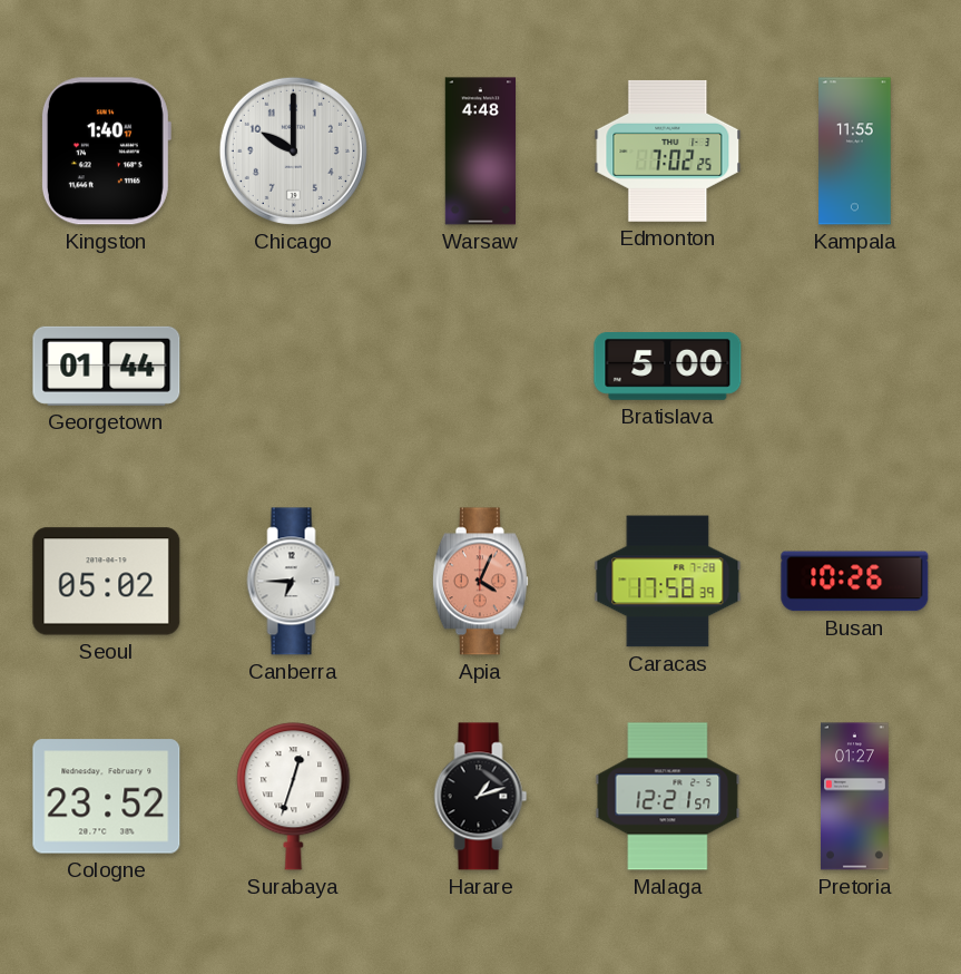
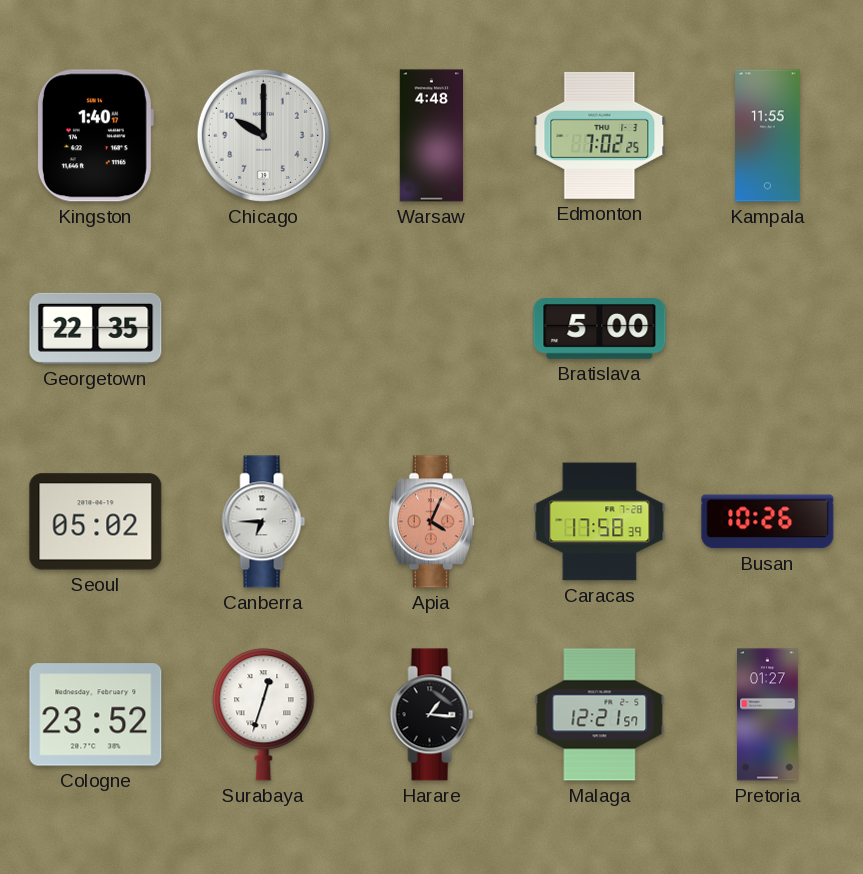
Georgetown: 01:44 -> 22:35 (96, 328)
Harare: 1:12 -> 1:16 (432, 715)
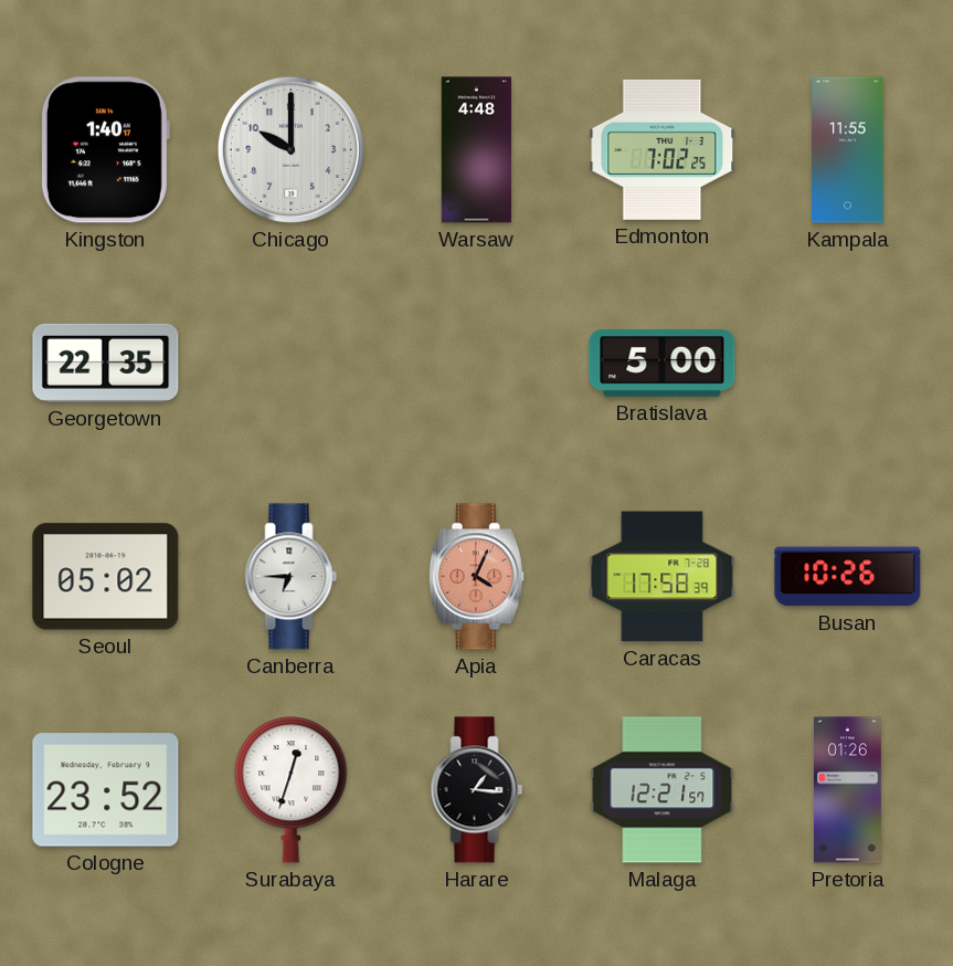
Pretoria: 01:27 -> 01:26 (848, 790)
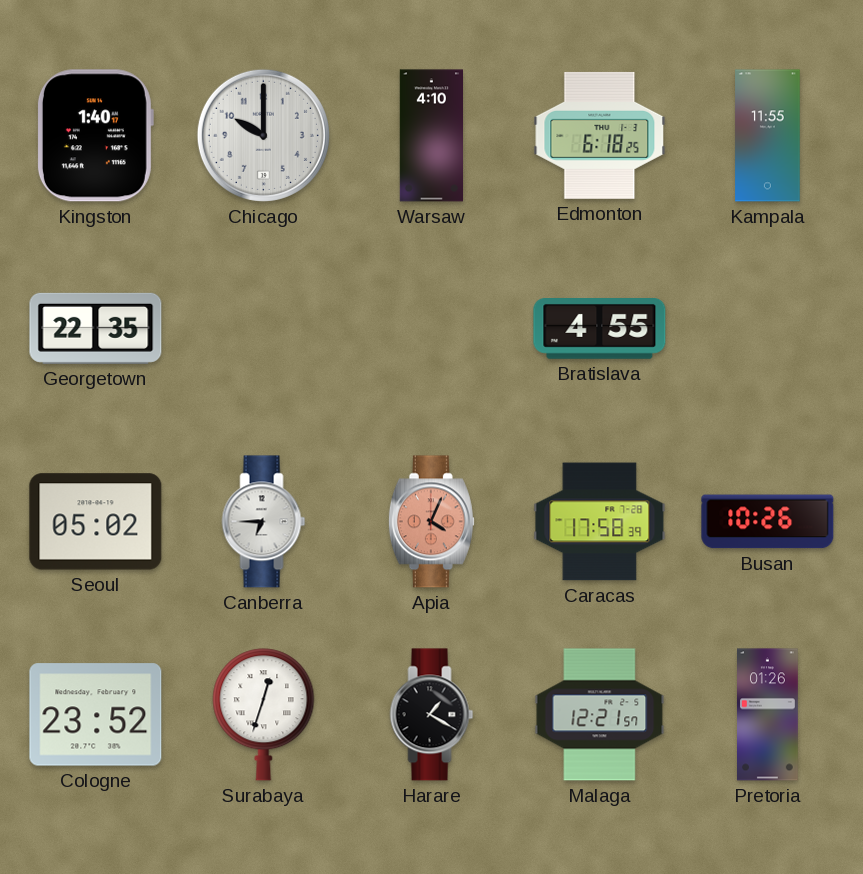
Warsaw: 4:48 -> 4:10 (432, 136)
Edmonton: 7:02 -> 6:18 (600, 135)
Bratislava: 5:00 -> 4:55 (600, 329)
Harare: 1:16 -> 1:20 (432, 715)
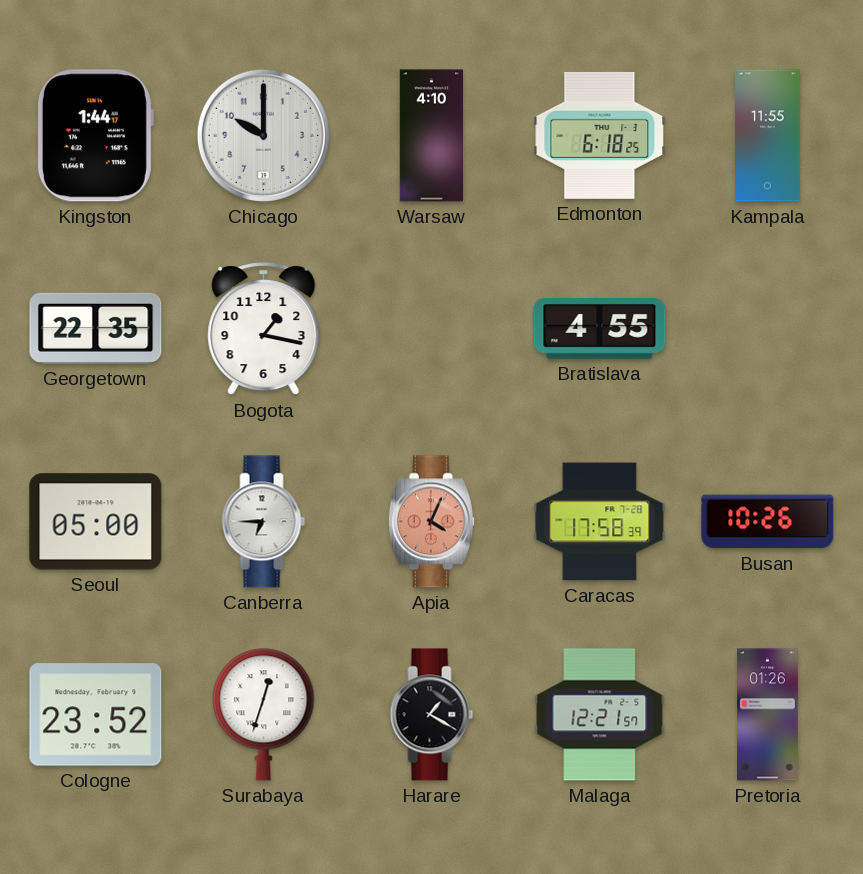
Kingston: 1:40 -> 1:44 (95, 136)
Bogota: none -> 1:17 (264, 329)
Seoul: 05:02 -> 05:00 (96, 522)
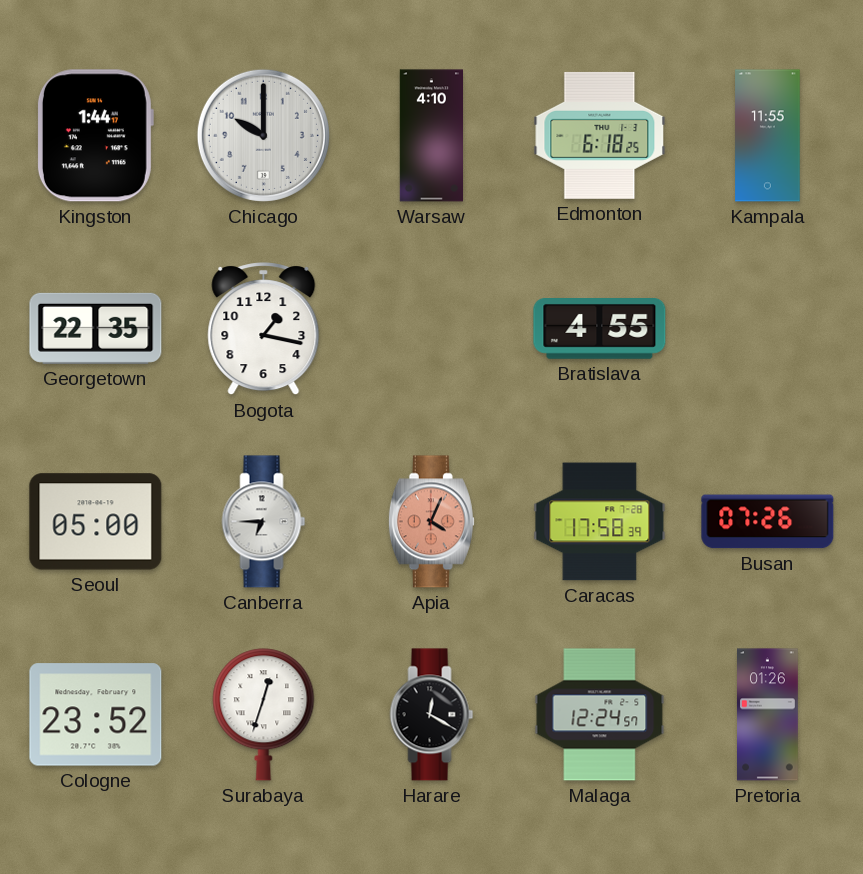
Busan: 10:26 -> 07:26 (768, 522)
Harare: 1:20 -> 12:20 (432, 715)
Malaga: 12:21 -> 12:24 (600, 715)
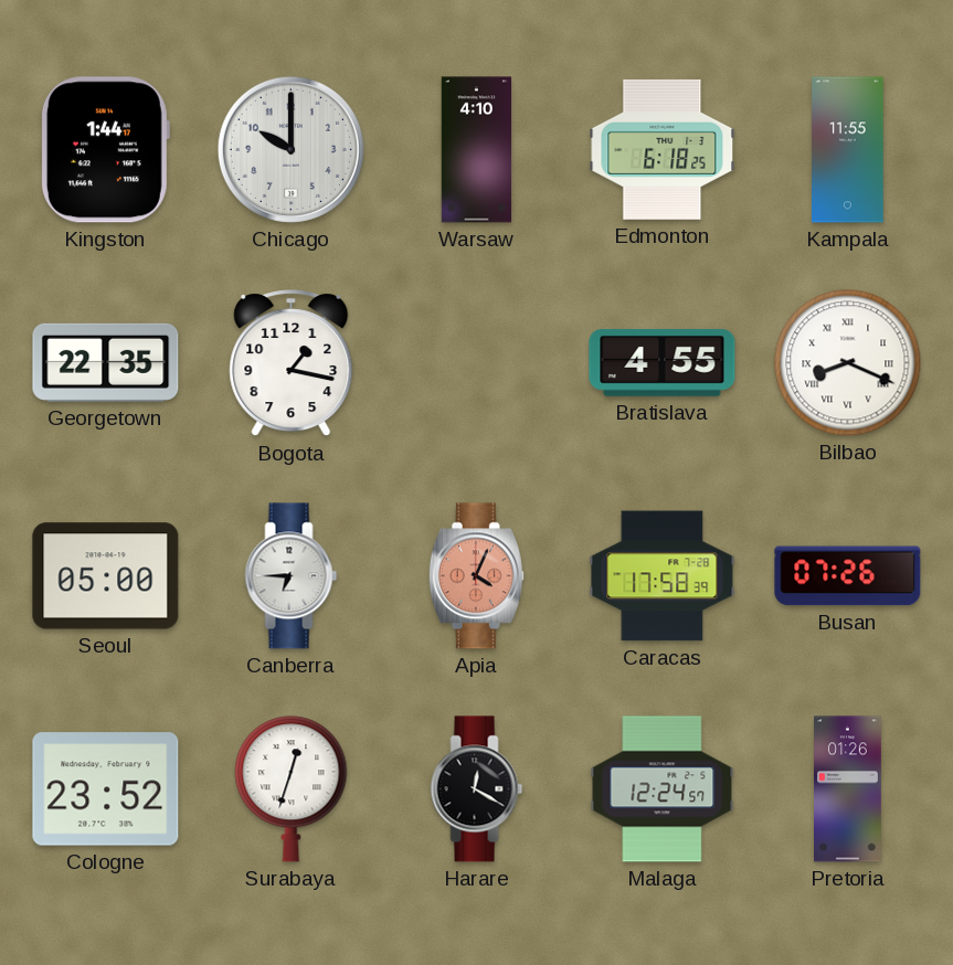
Bilbao: none -> 8:19 (848, 363)
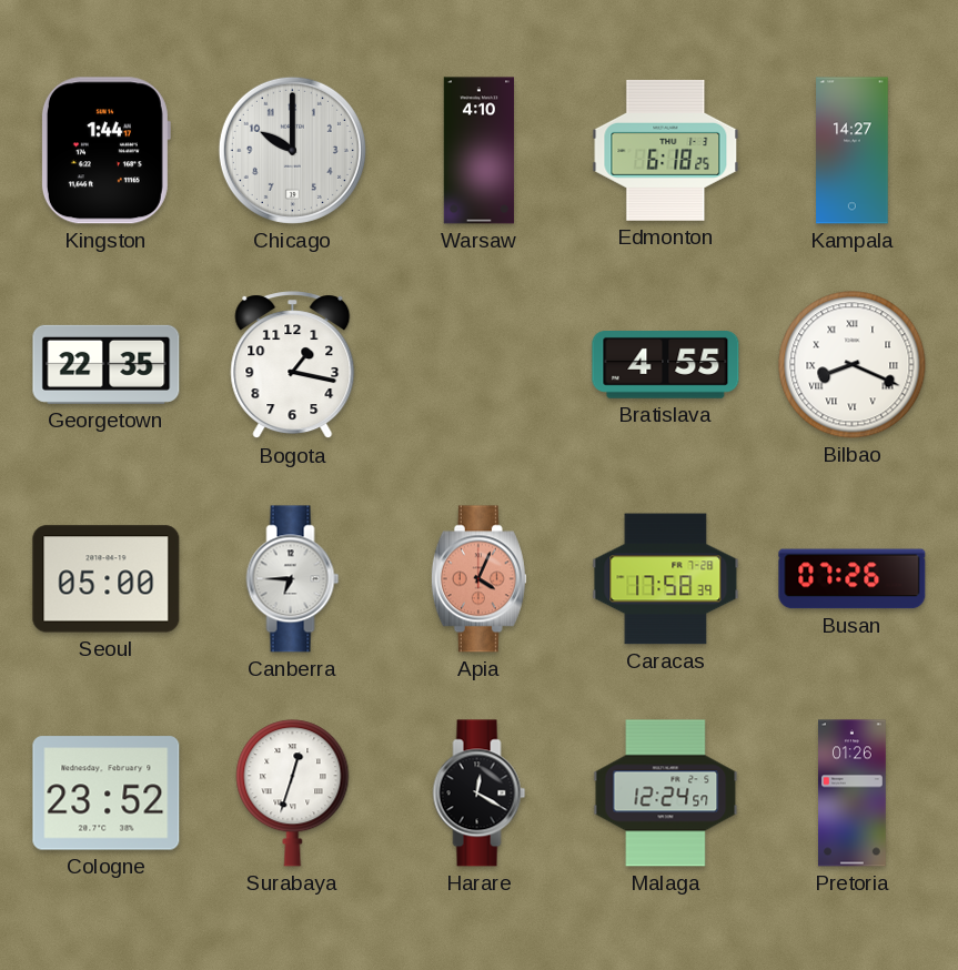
Kampala: 11:55 -> 14:27 (853, 151)
